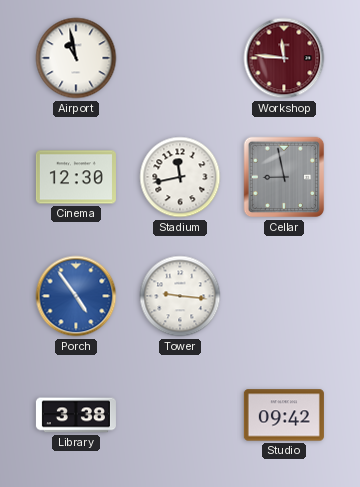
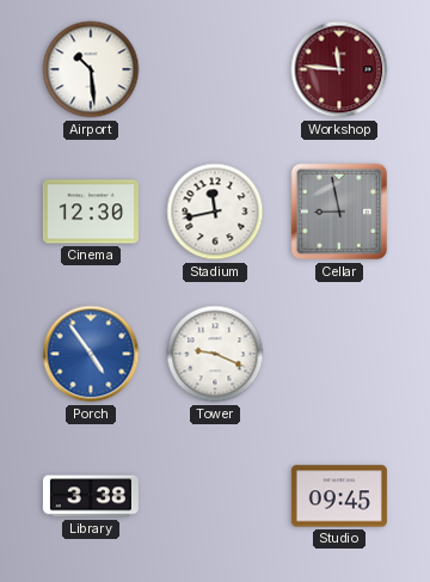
Airport: 10:58 -> 10:29 (91, 69)
Tower: 9:16 -> 9:19 (215, 354)
Studio: 09:42 -> 09:45 (339, 496)
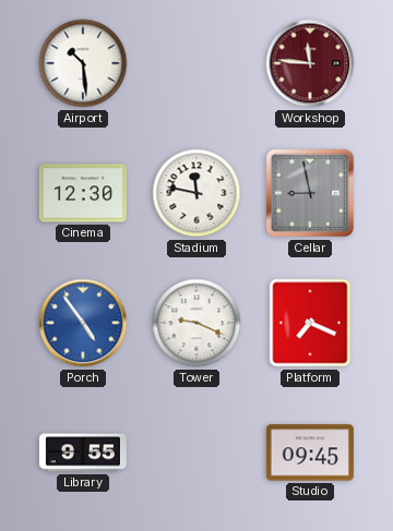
Stadium: 11:43 -> 11:47 (196, 193)
Platform: none -> 7:19 (310, 323)
Library: 3:38 -> 9:55 (83, 452)
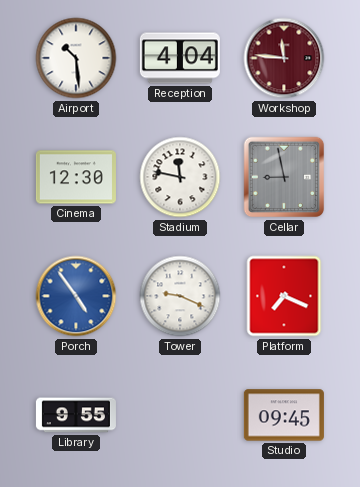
Reception: none -> 4:04 (180, 58)
